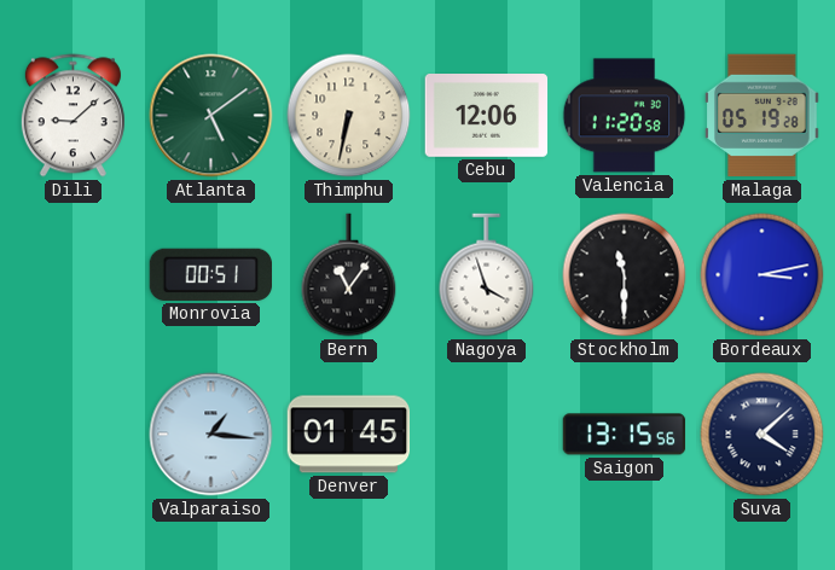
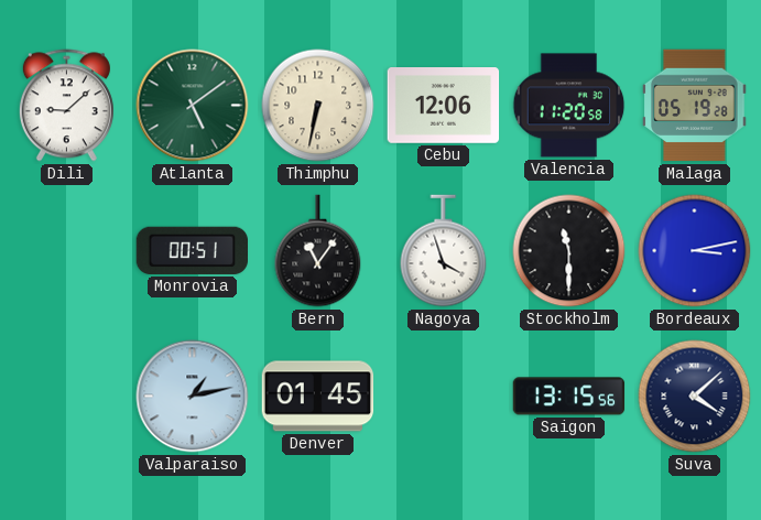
Valparaiso: 1:16 -> 1:13 (193, 397)
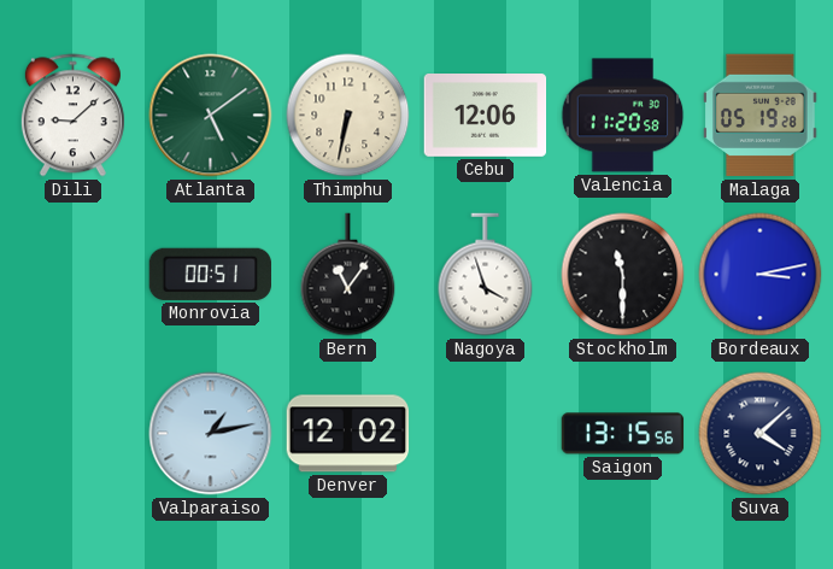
Denver: 01:45 -> 12:02 (348, 434)
